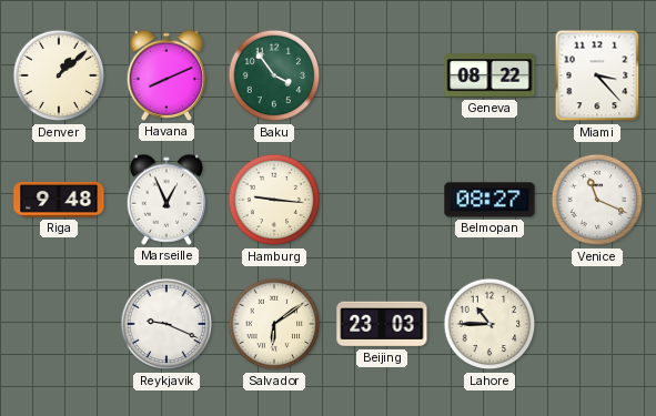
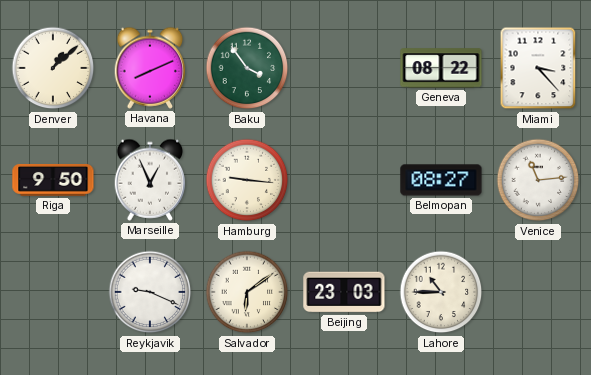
Riga: 9:48 -> 9:50 (53, 180)
Venice: 11:19 -> 11:14 (538, 180)
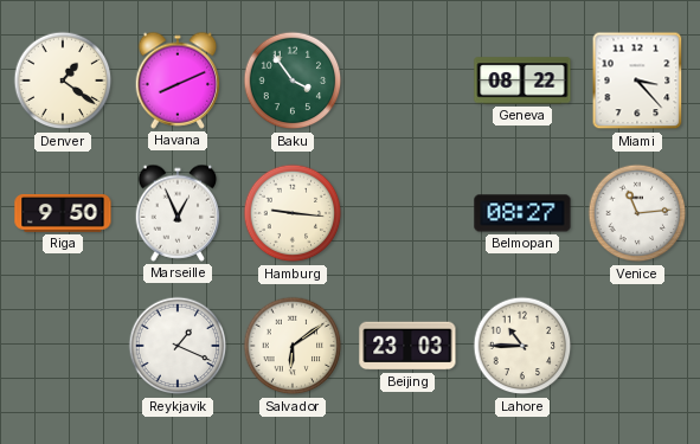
Denver: 1:08 -> 1:21 (63, 81)
Reykjavik: 9:19 -> 1:19 (178, 346)
